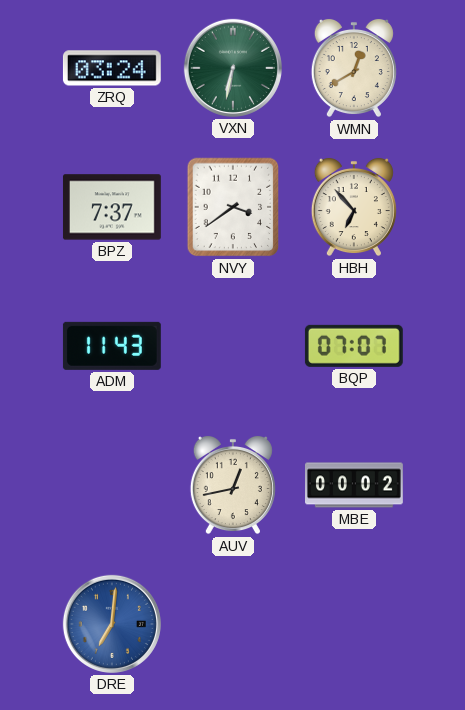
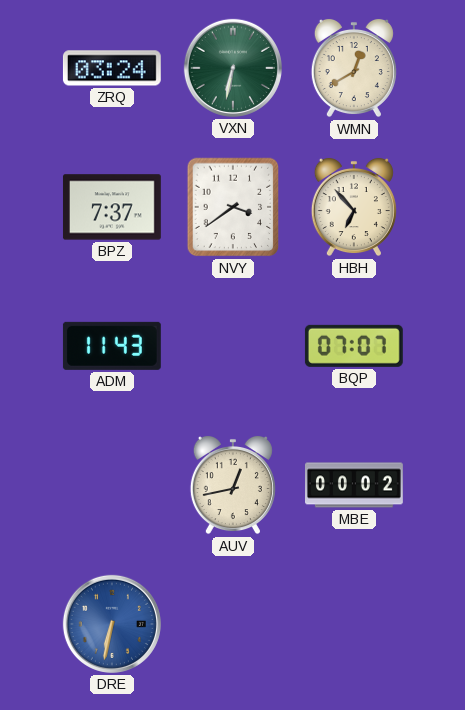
DRE: 7:01 -> 6:32 (112, 624)
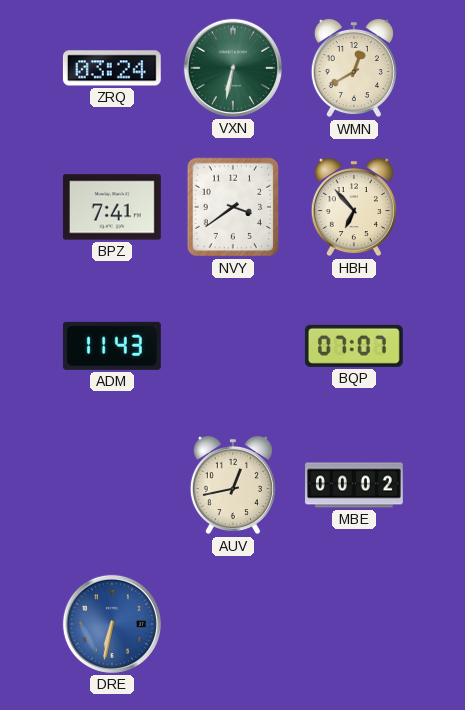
BPZ: 7:37 -> 7:41 (112, 207)
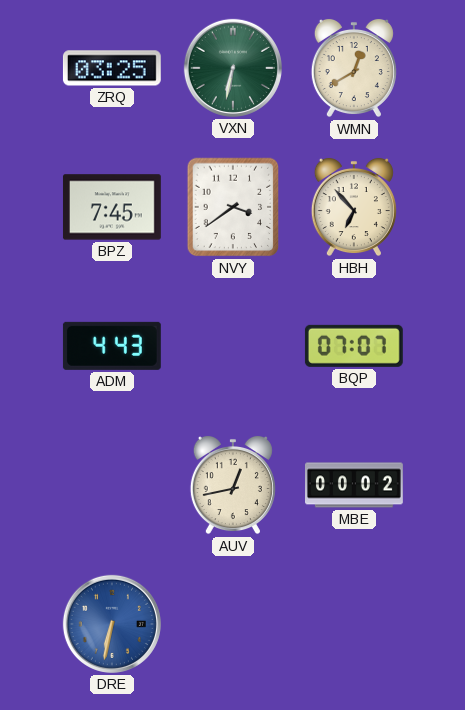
ZRQ: 03:24 -> 03:25 (112, 68)
BPZ: 7:41 -> 7:45 (112, 207)
ADM: 11:43 -> 4:43 (112, 346)
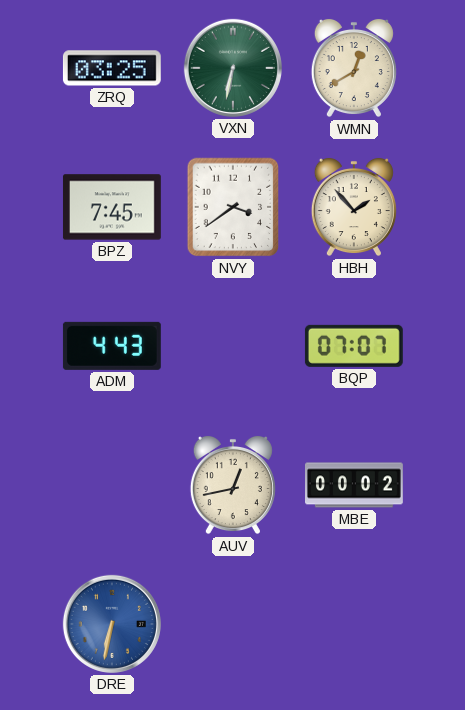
HBH: 6:53 -> 1:53 (354, 207)
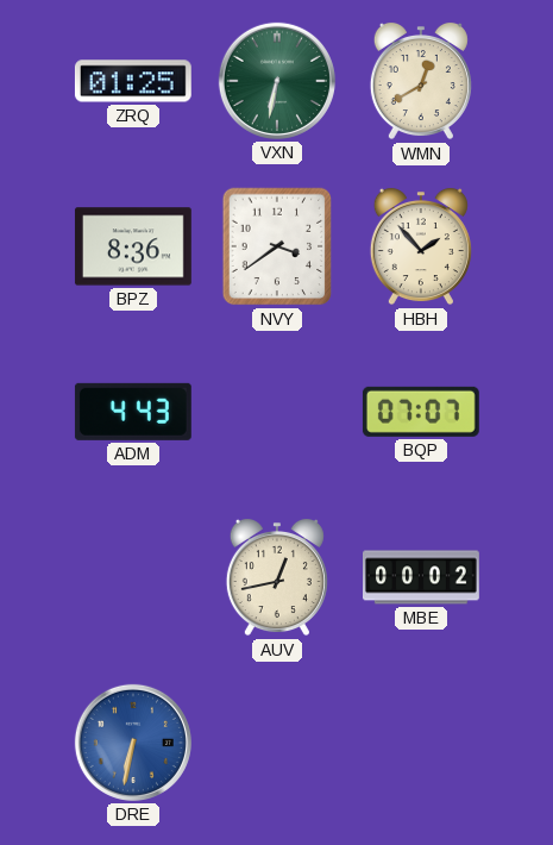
ZRQ: 03:25 -> 01:25 (133, 81)
BPZ: 7:45 -> 8:36 (133, 246)
